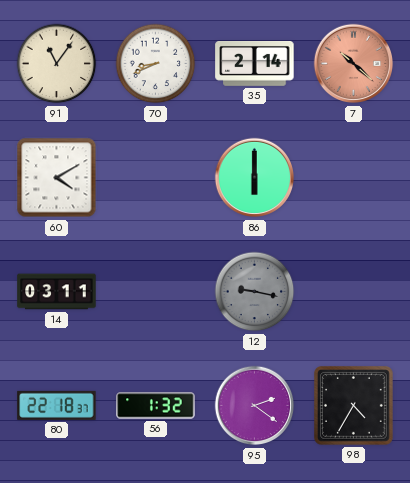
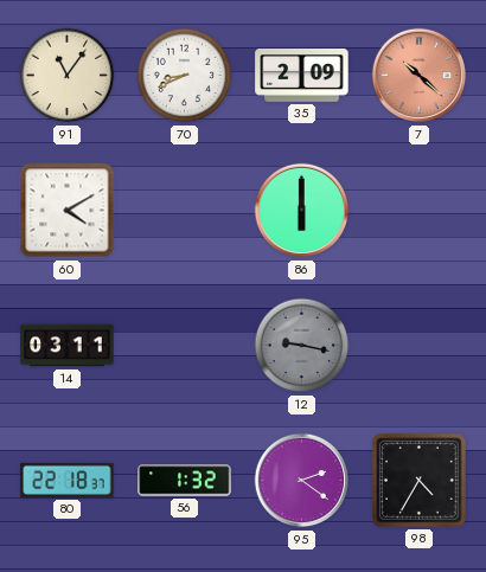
35: 2:14 -> 2:09 (302, 75)
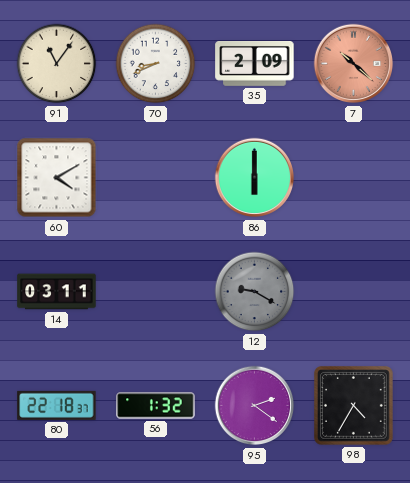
12: 9:17 -> 9:20 (255, 292)
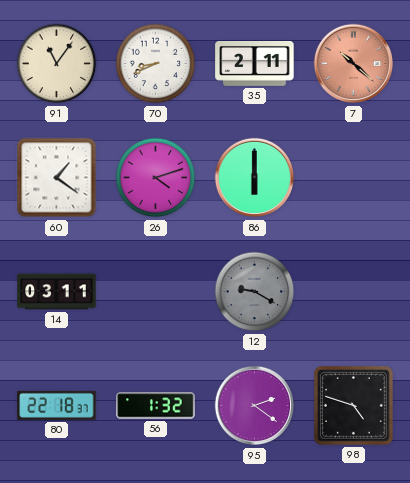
35: 2:09 -> 2:11 (255, 63)
60: 4:10 -> 1:21 (57, 178)
26: none -> 4:12 (156, 178)
98: 4:35 -> 4:48 (354, 406)
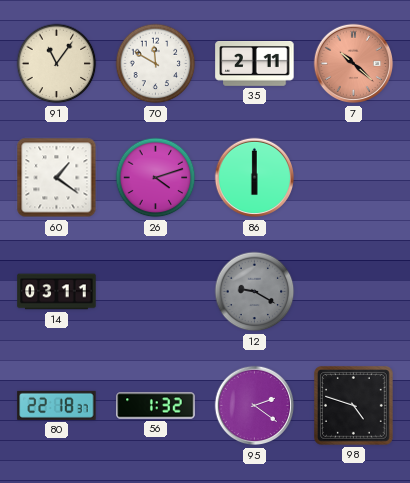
70: 8:41 -> 11:50 (156, 64)
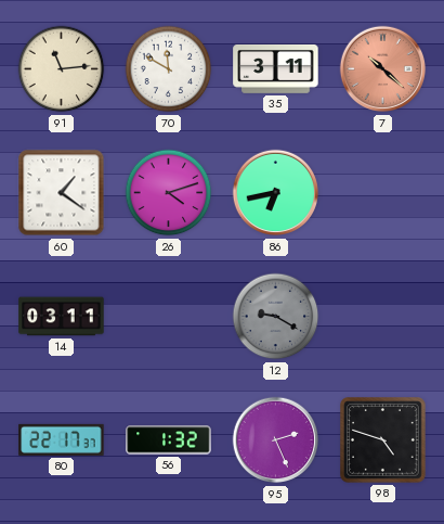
91: 11:06 -> 11:14 (62, 69)
35: 2:11 -> 3:11 (276, 68)
86: 6:00 -> 6:43 (276, 193)
80: 22:18 -> 22:17 (62, 439)
95: 2:21 -> 2:26 (276, 440)
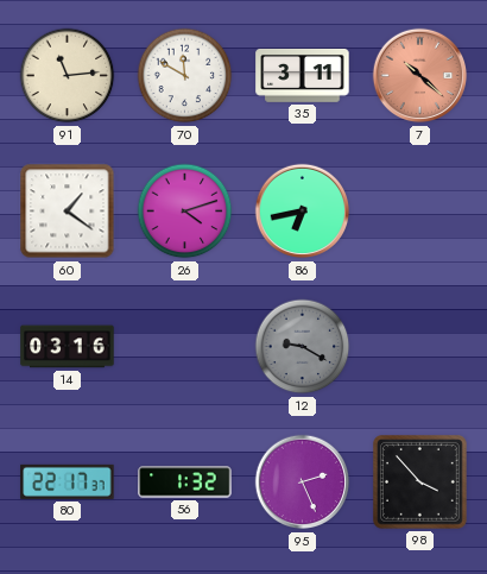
14: 03:11 -> 03:16 (68, 347)
98: 4:48 -> 3:53 (420, 482)
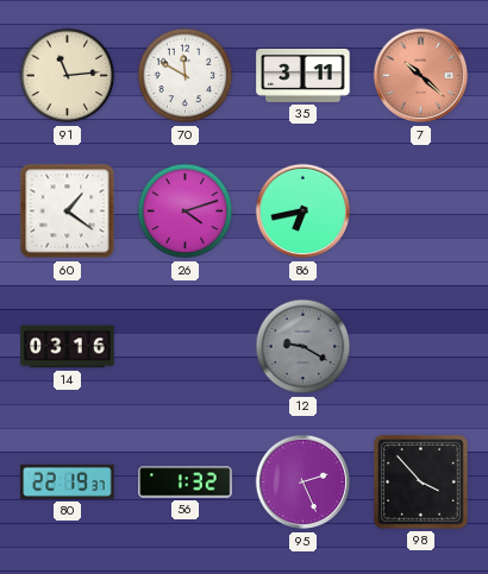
80: 22:17 -> 22:19 (68, 481)
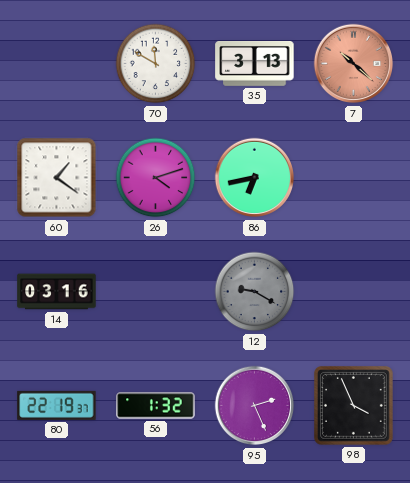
91: 11:14 -> none (68, 76)
35: 3:11 -> 3:13 (255, 63)
98: 3:53 -> 3:56 (354, 406)
